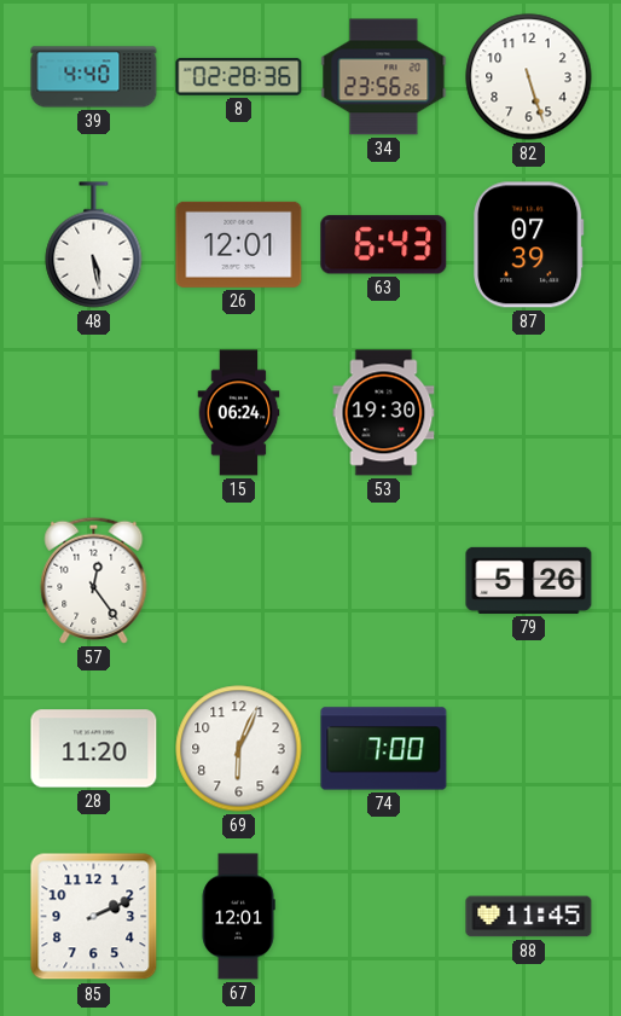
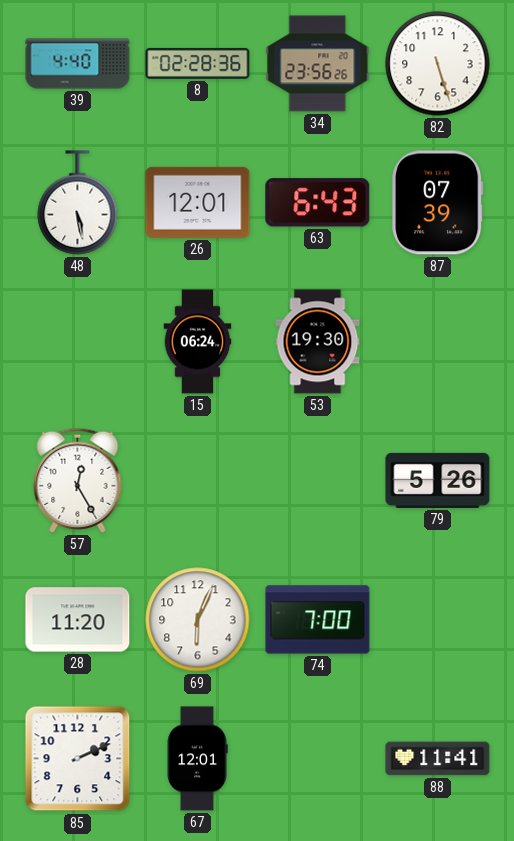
57: 12:24 -> 12:25 (78, 480)
88: 11:45 -> 11:41 (438, 759)
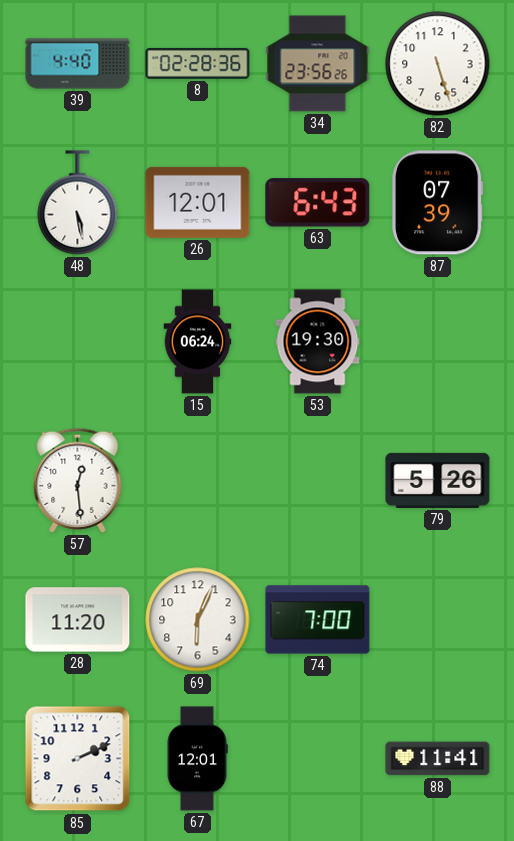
57: 12:25 -> 12:29 (78, 480)
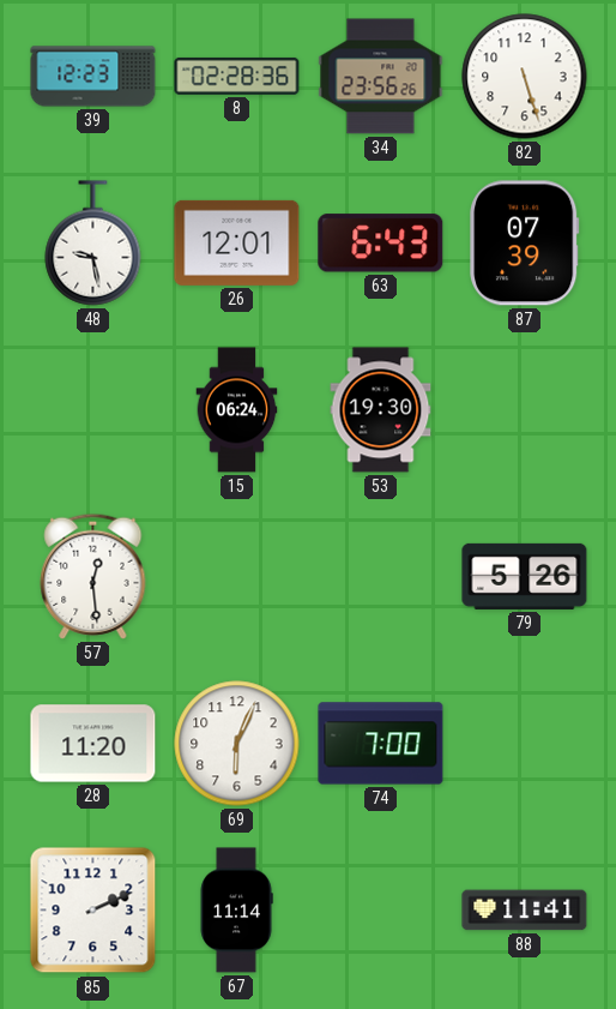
39: 4:40 -> 12:23 (93, 77)
48: 5:28 -> 9:28 (93, 244)
67: 12:01 -> 11:14 (236, 911)
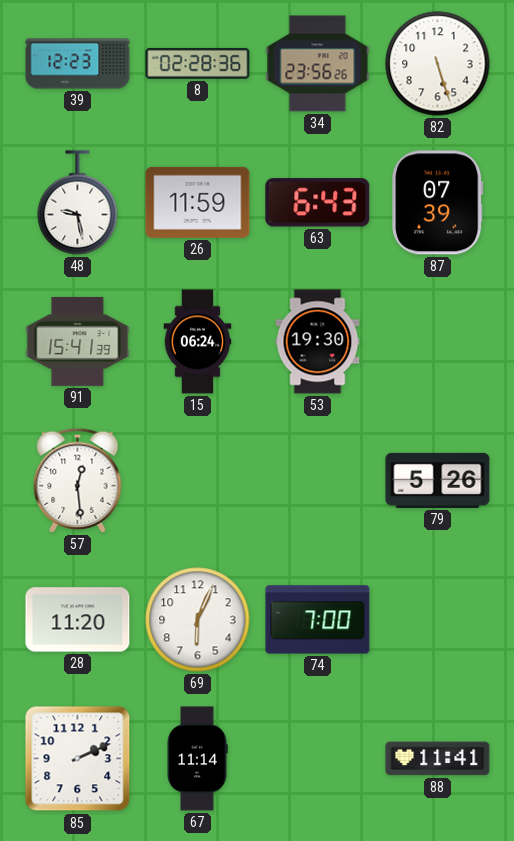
26: 12:01 -> 11:59 (198, 202)
91: none -> 15:41 (78, 341)
